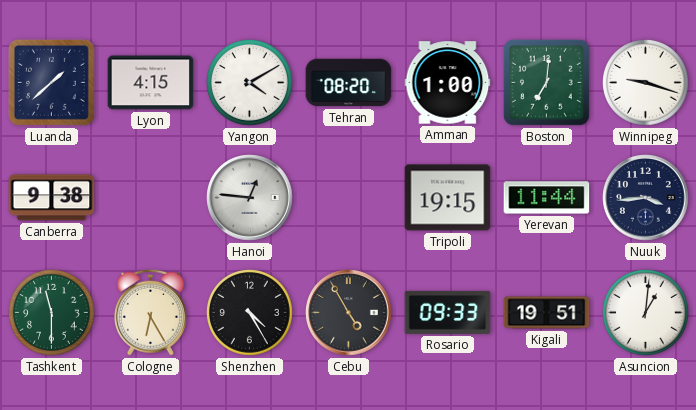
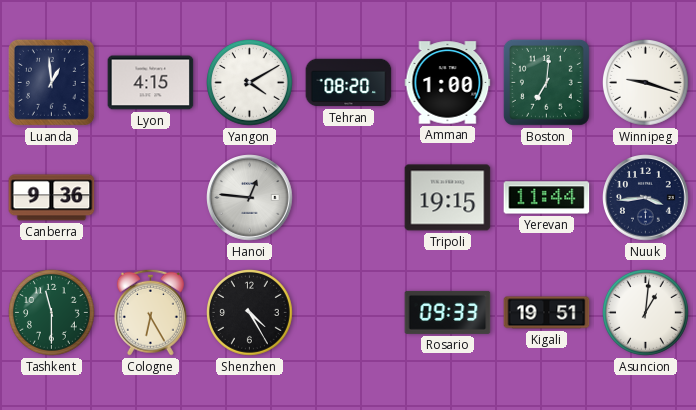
Luanda: 1:38 -> 12:59 (51, 82)
Canberra: 9:38 -> 9:36 (52, 198)
Cebu: 4:55 -> none (349, 313)
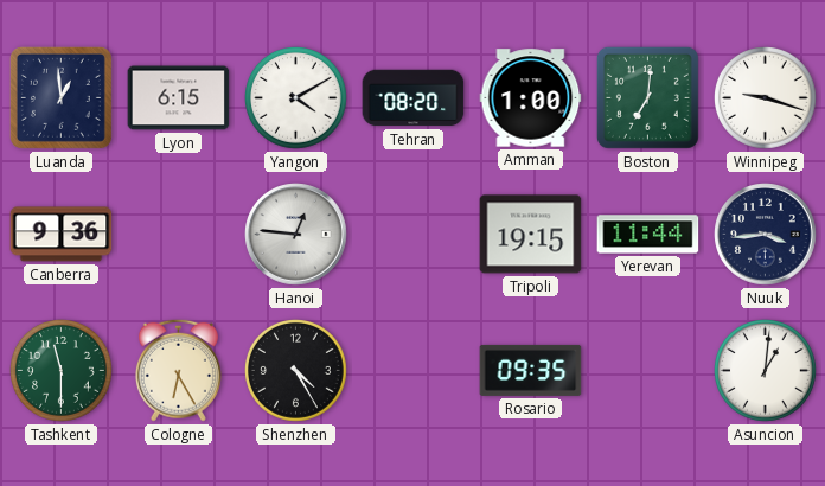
Lyon: 4:15 -> 6:15 (179, 98)
Rosario: 09:33 -> 09:35 (531, 370)
Kigali: 19:51 -> none (547, 313)
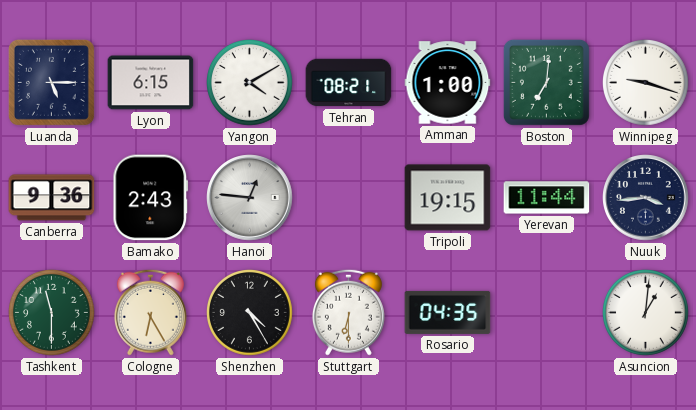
Luanda: 12:59 -> 5:15 (51, 82)
Tehran: 08:20 -> 08:21 (349, 83)
Bamako: none -> 2:43 (151, 198)
Stuttgart: none -> 6:30 (348, 312)
Rosario: 09:35 -> 04:35 (448, 312)
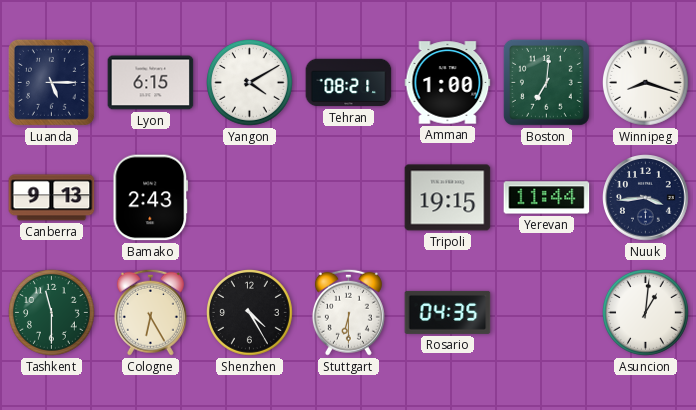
Winnipeg: 9:18 -> 8:18 (646, 83)
Canberra: 9:36 -> 9:13 (52, 198)
Hanoi: 12:46 -> none (250, 198)
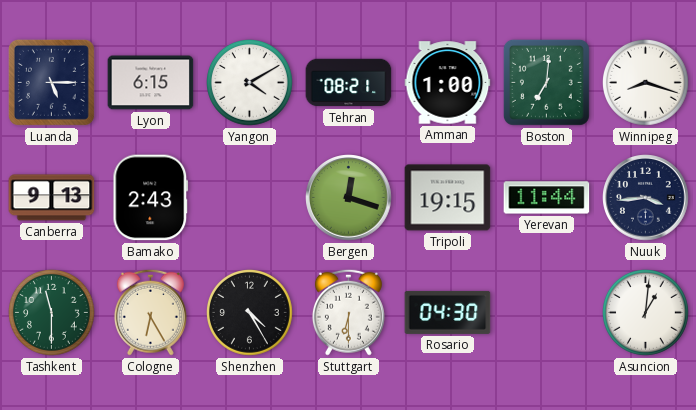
Bergen: none -> 12:18 (349, 198)
Rosario: 04:35 -> 04:30 (448, 312)
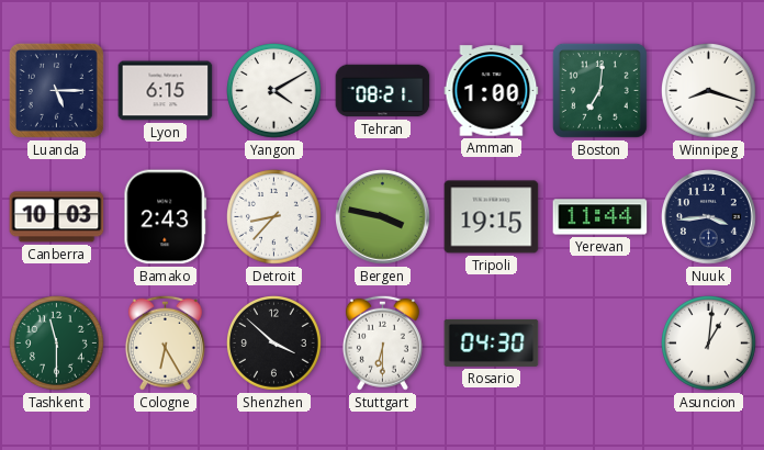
Canberra: 9:13 -> 10:03 (57, 217)
Detroit: none -> 8:37 (274, 217)
Bergen: 12:18 -> 3:47 (383, 217)
Shenzhen: 4:25 -> 3:52 (274, 344)
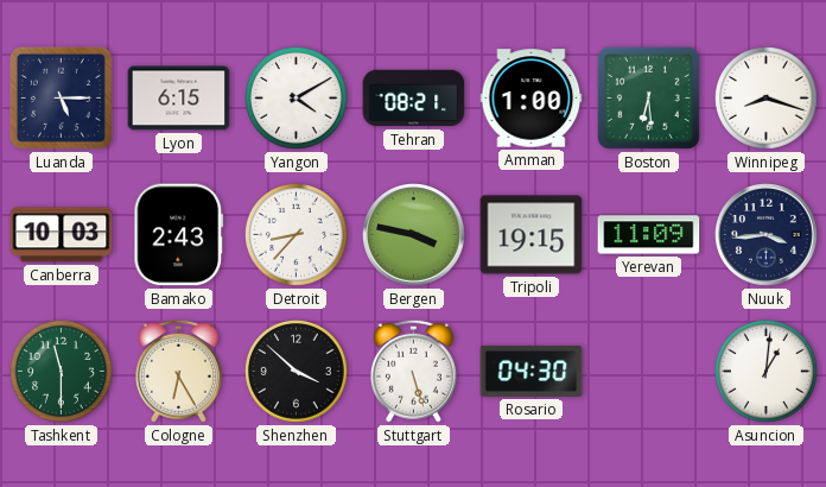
Boston: 7:01 -> 6:29 (648, 97)
Yerevan: 11:44 -> 11:09 (649, 235)
Stuttgart: 6:30 -> 5:27 (413, 371)
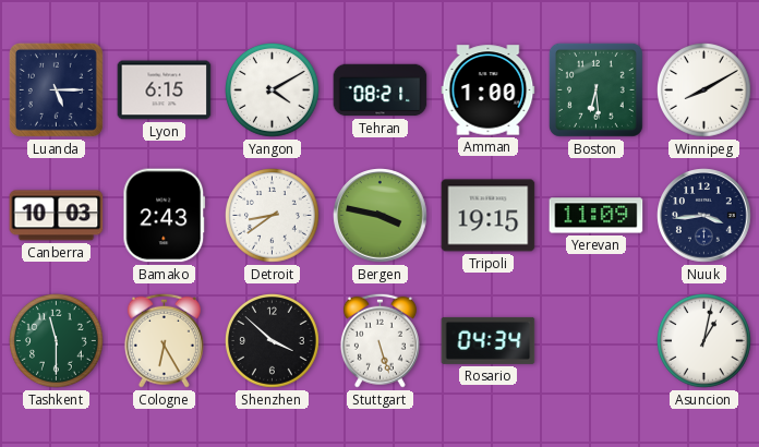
Winnipeg: 8:18 -> 8:10 (704, 90)
Detroit: 8:37 -> 8:39 (273, 216)
Rosario: 04:30 -> 04:34 (489, 340)
Asuncion: 1:01 -> 1:02 (704, 341)
